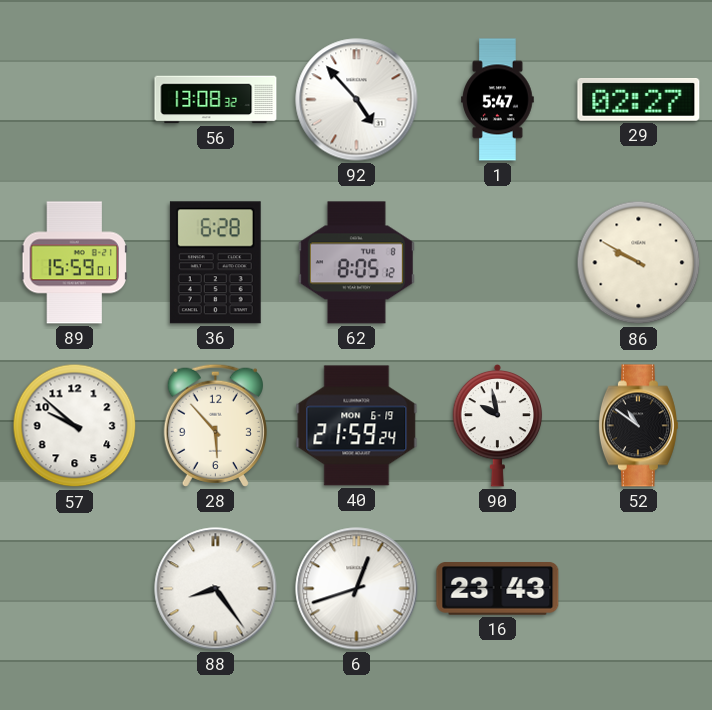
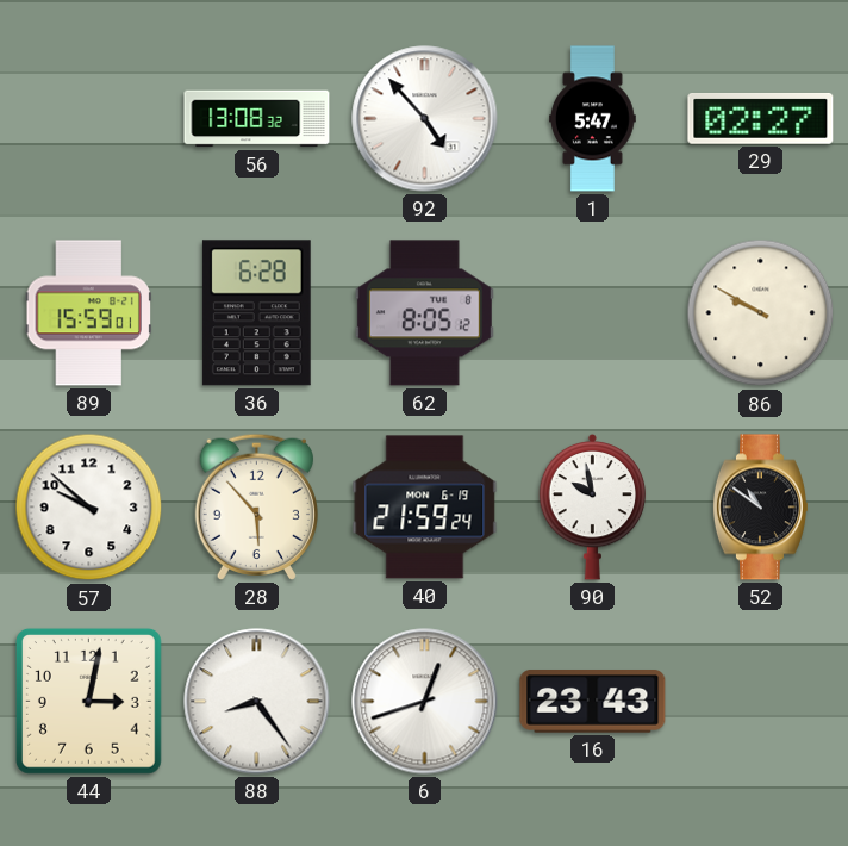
44: none -> 3:02 (88, 701)
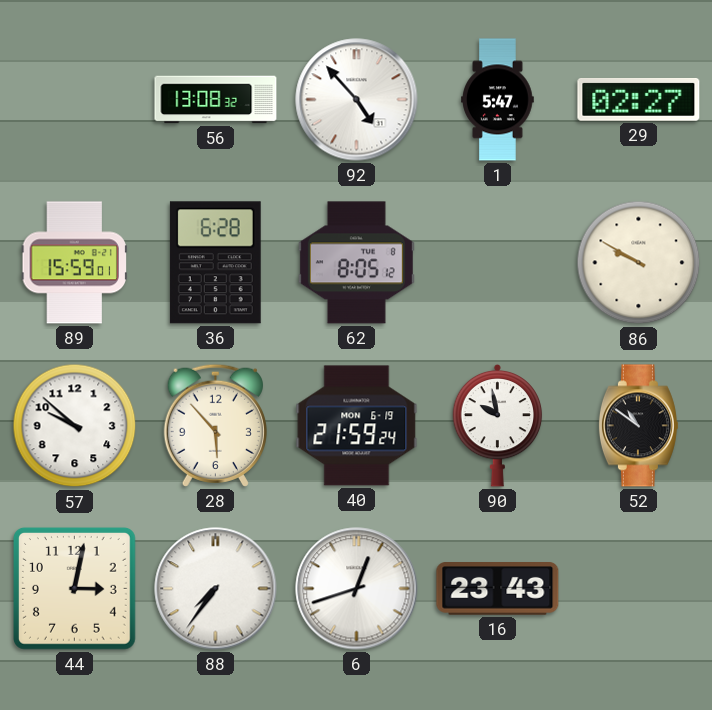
88: 8:24 -> 7:36 (216, 589)
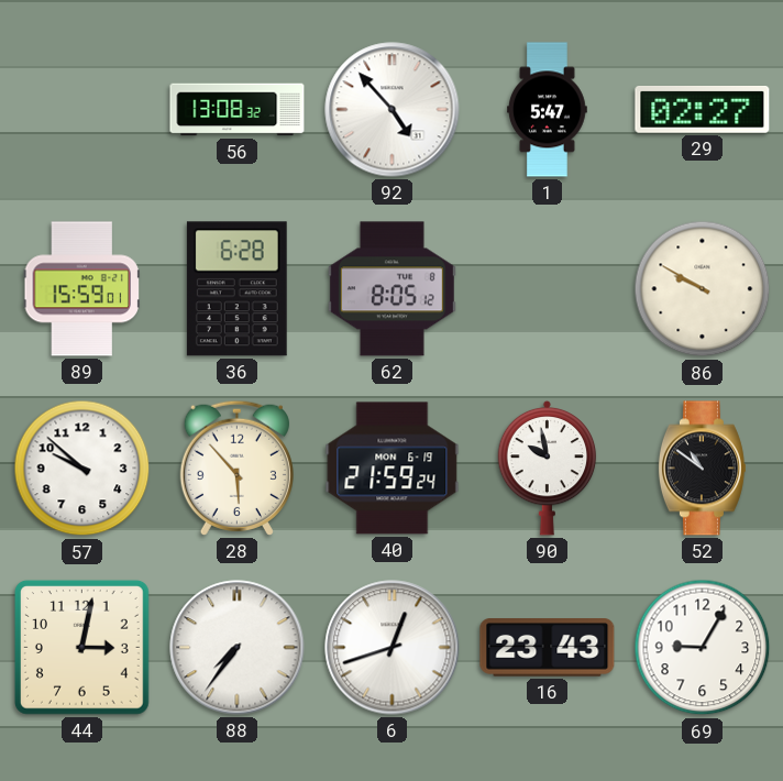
69: none -> 9:05 (703, 648)
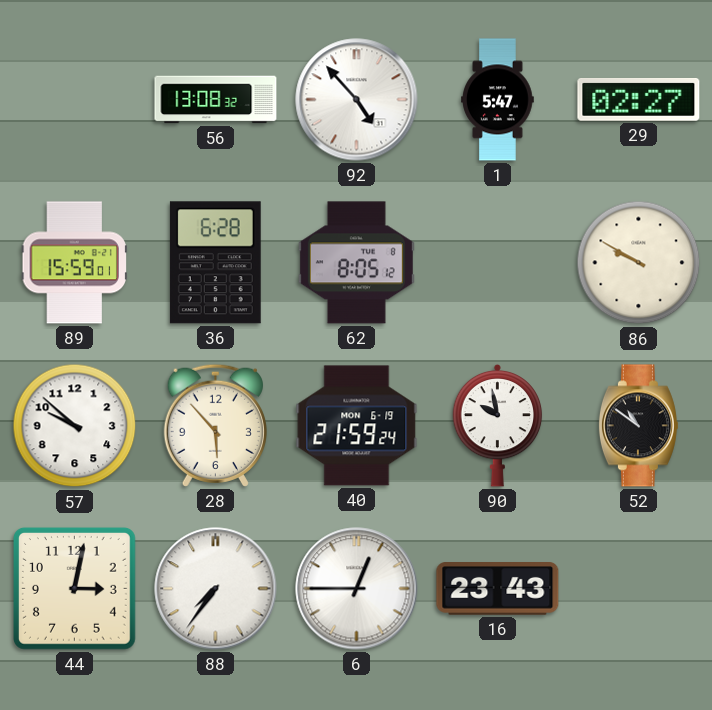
6: 12:42 -> 12:45 (357, 589)
69: 9:05 -> none (703, 648)
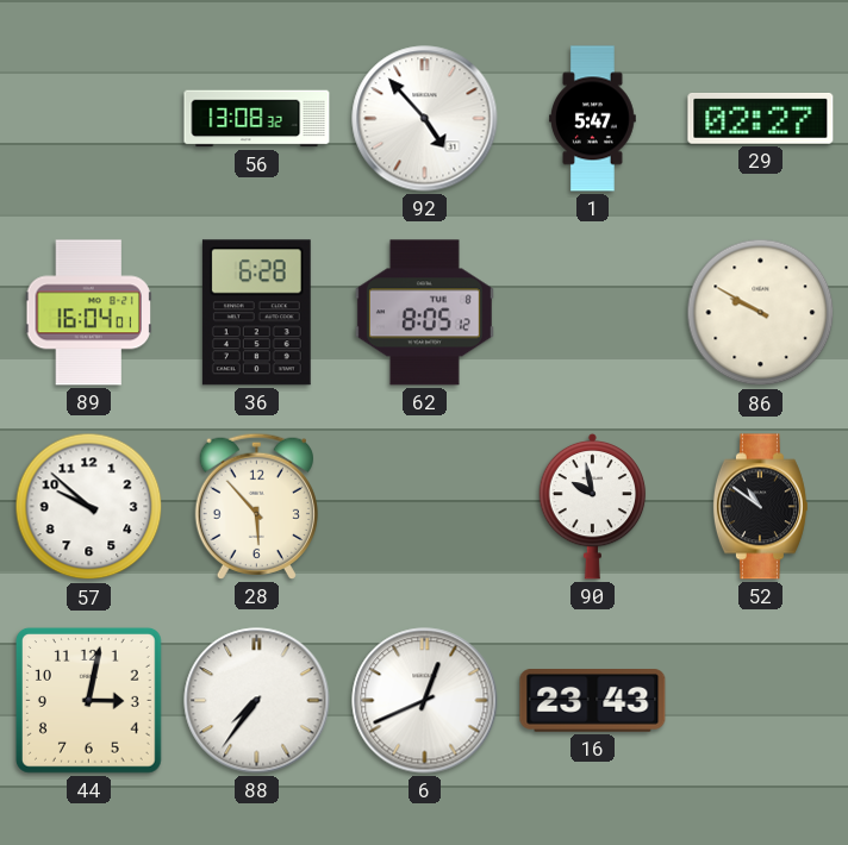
89: 15:59 -> 16:04 (88, 313)
40: 21:59 -> none (357, 426)
6: 12:45 -> 12:41 (425, 701)
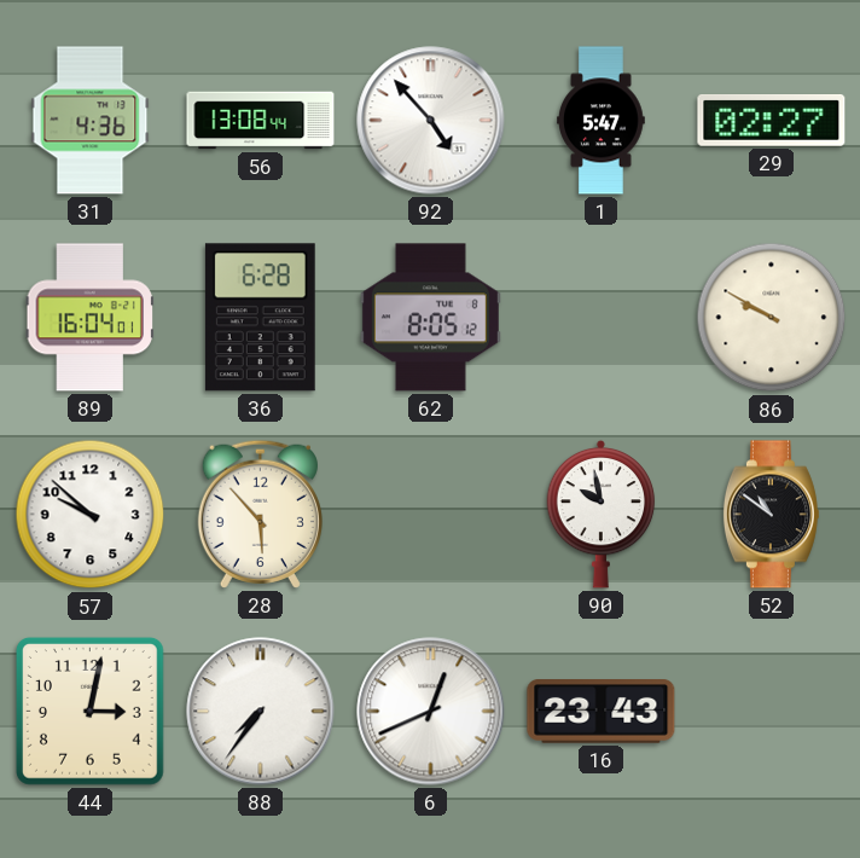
31: none -> 4:36 (91, 121)
56: 13:08:32 -> 13:08:44 (261, 121)
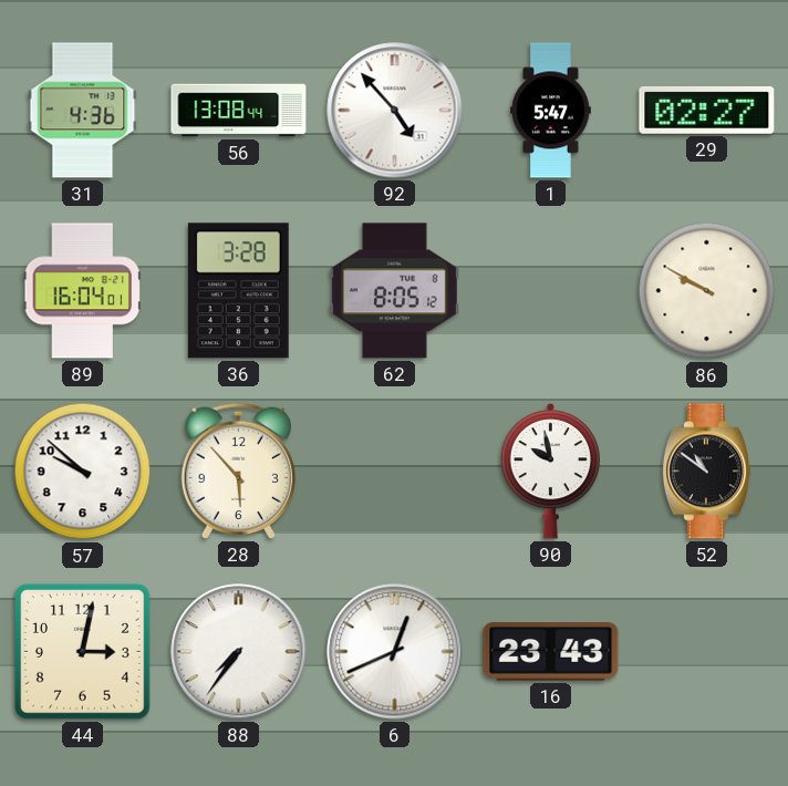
36: 6:28 -> 3:28 (238, 291)
